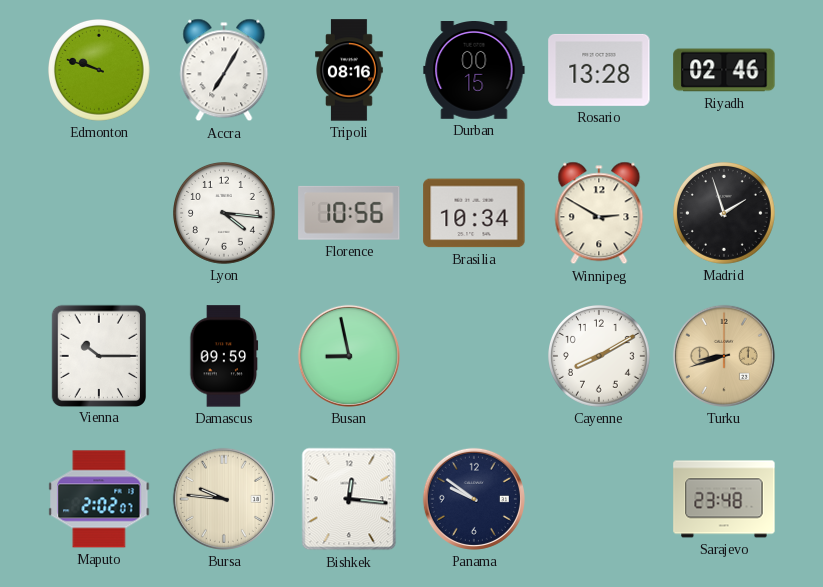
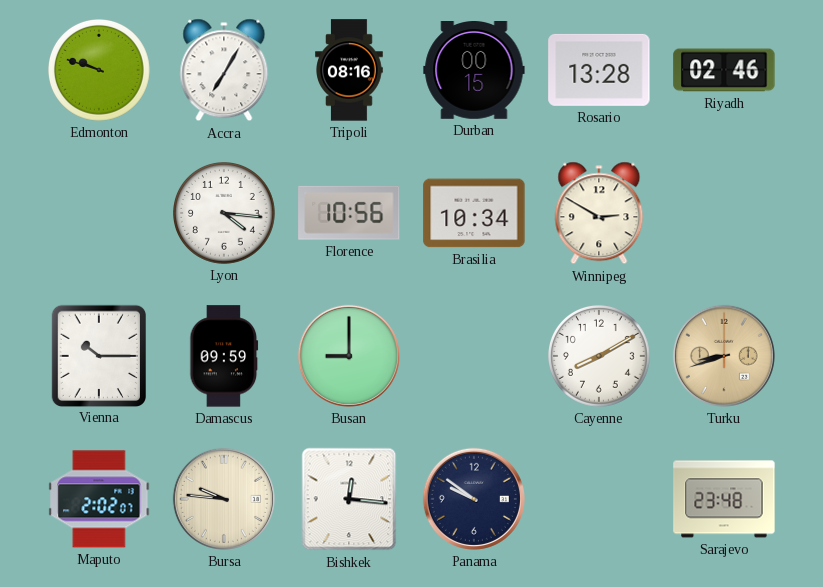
Madrid: 1:57 -> none (725, 214)
Busan: 8:58 -> 9:00 (349, 356)
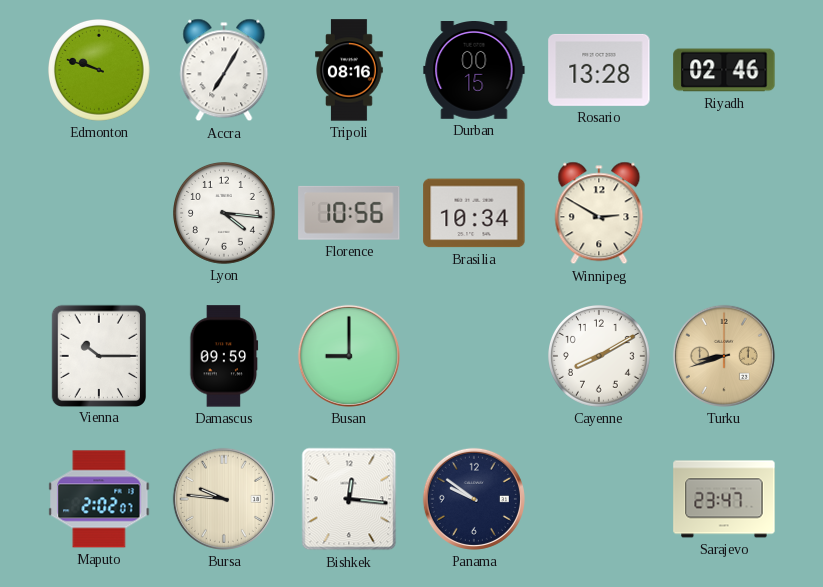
Sarajevo: 23:48 -> 23:47 (724, 499)
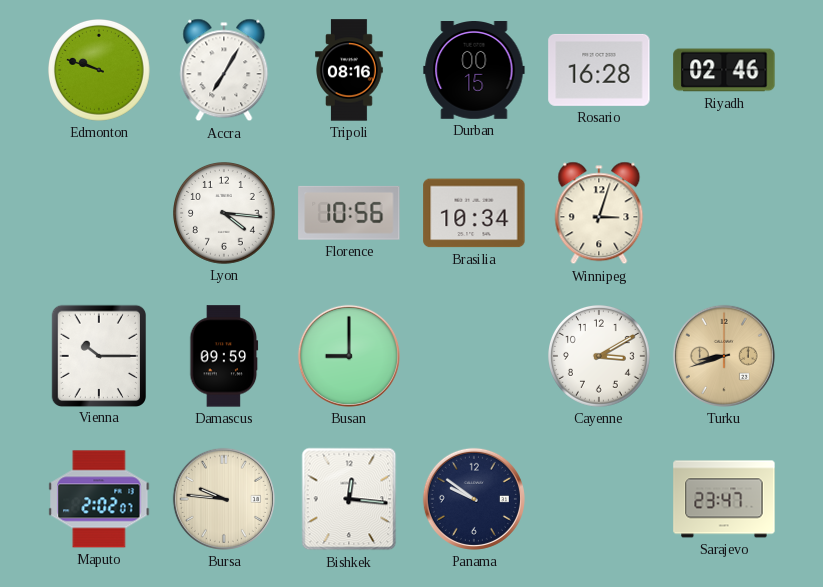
Rosario: 13:28 -> 16:28 (599, 70)
Winnipeg: 2:50 -> 3:03 (599, 213)
Cayenne: 8:10 -> 3:10 (600, 357)
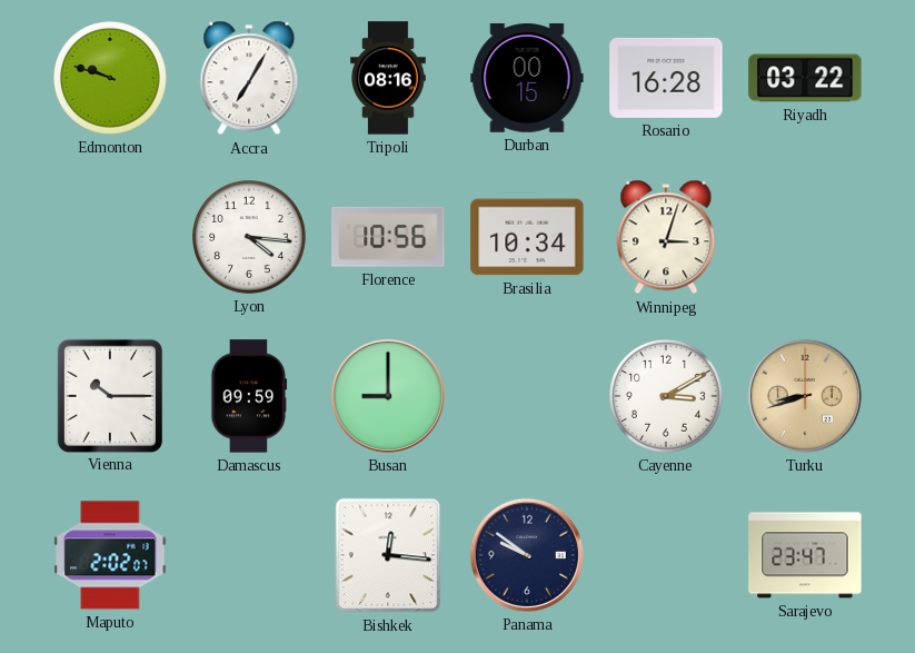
Riyadh: 02:46 -> 03:22 (805, 78)
Bursa: 9:46 -> none (224, 499)
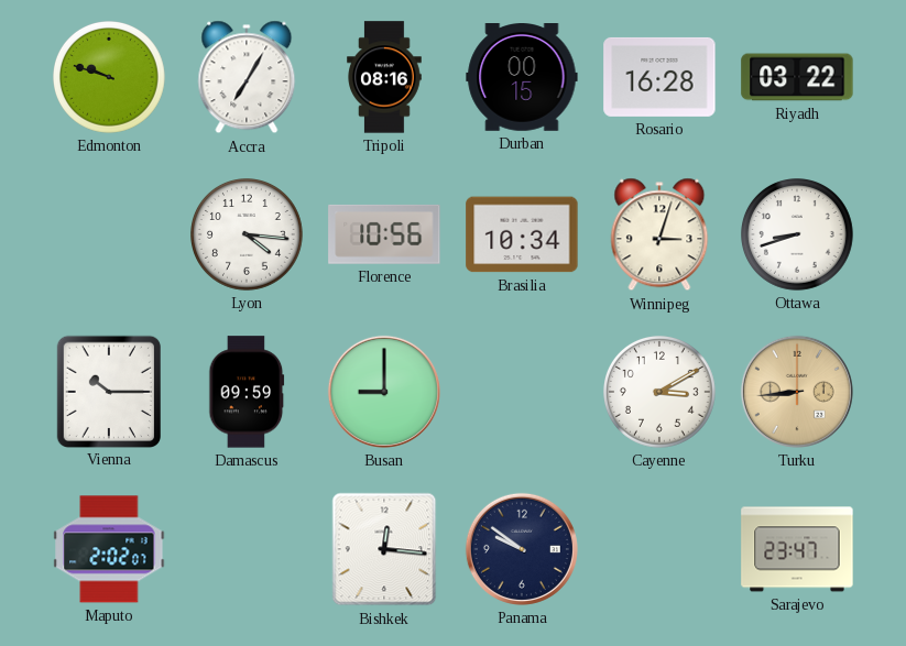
Ottawa: none -> 8:42 (798, 236)
Turku: 8:42 -> 8:44 (797, 392)
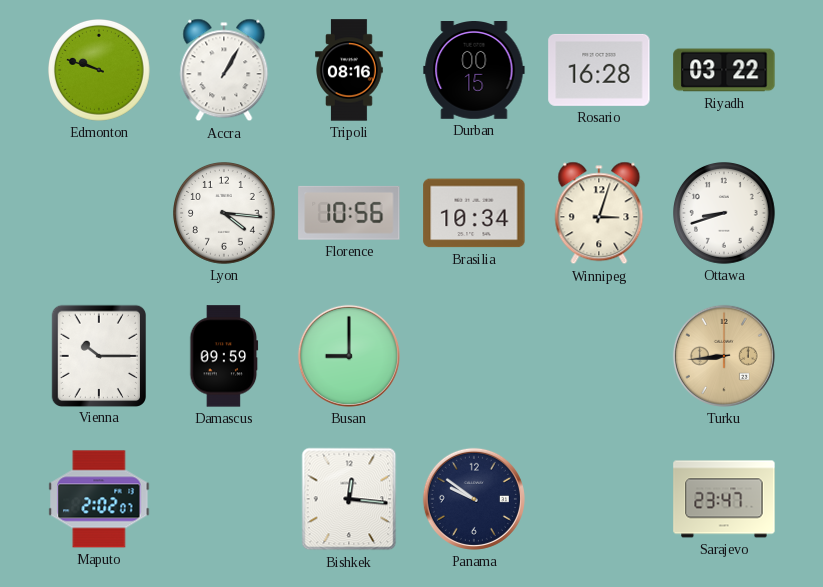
Accra: 7:05 -> 1:05 (224, 70)
Cayenne: 3:10 -> none (661, 393)
